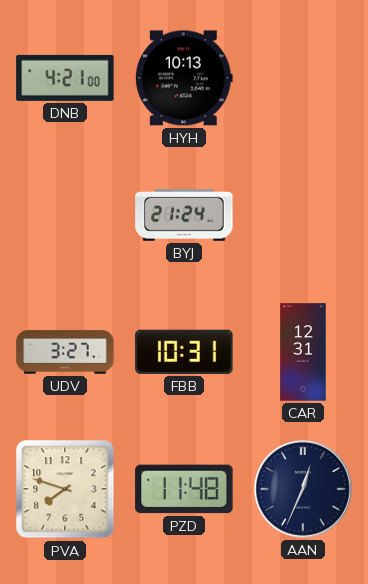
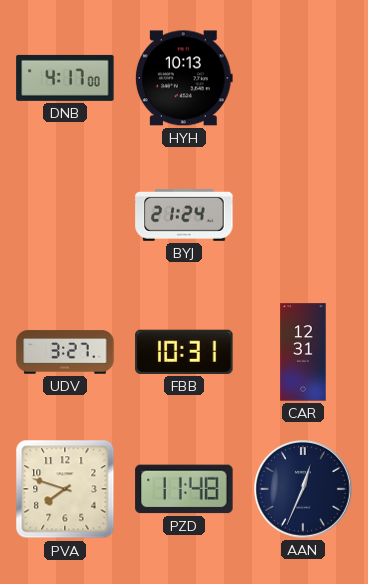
DNB: 4:21 -> 4:17 (65, 78)
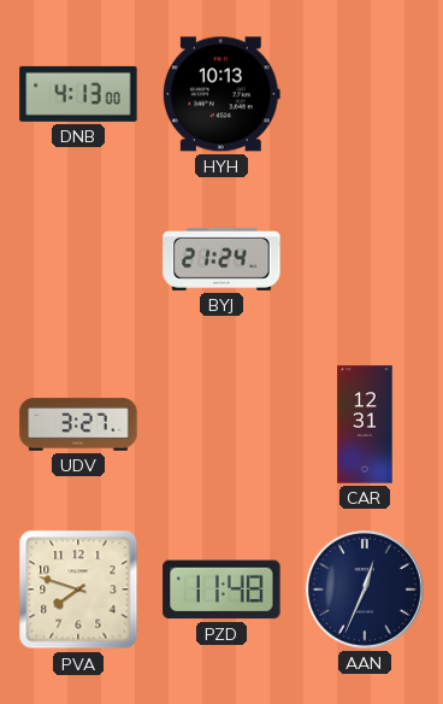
DNB: 4:17 -> 4:13 (78, 94)
FBB: 10:31 -> none (184, 352)
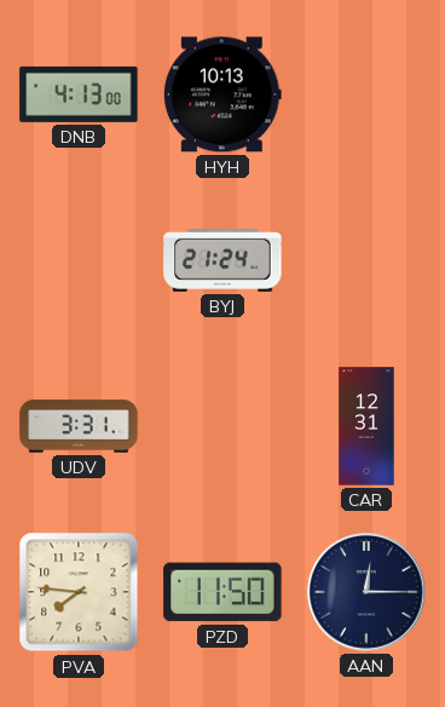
UDV: 3:27 -> 3:31 (79, 426)
PVA: 7:48 -> 7:46 (79, 592)
PZD: 11:48 -> 11:50 (223, 592)
AAN: 12:34 -> 12:15 (368, 593)
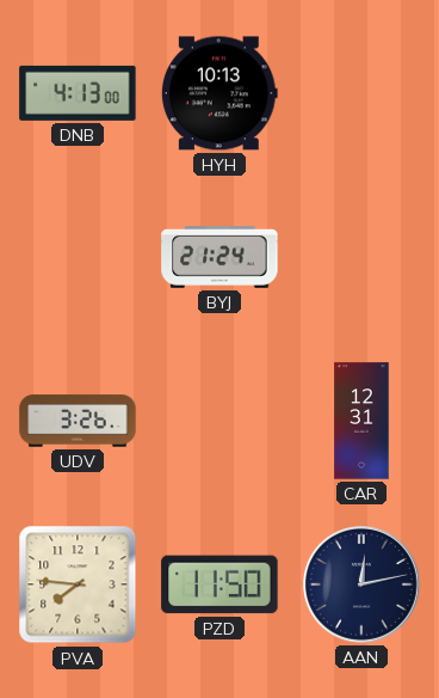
UDV: 3:31 -> 3:26 (78, 421)
AAN: 12:15 -> 12:13 (363, 586)
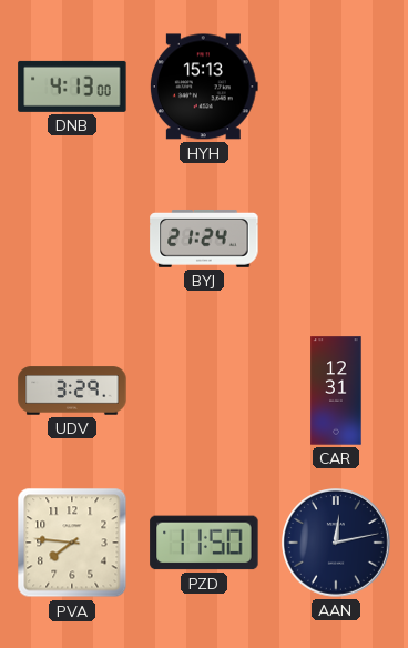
HYH: 10:13 -> 15:13 (204, 87)
UDV: 3:26 -> 3:29 (72, 391)
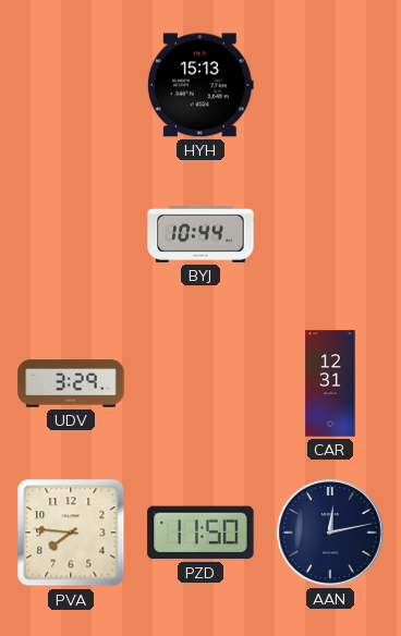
DNB: 4:13 -> none (72, 87)
BYJ: 21:24 -> 10:44 (200, 234)
